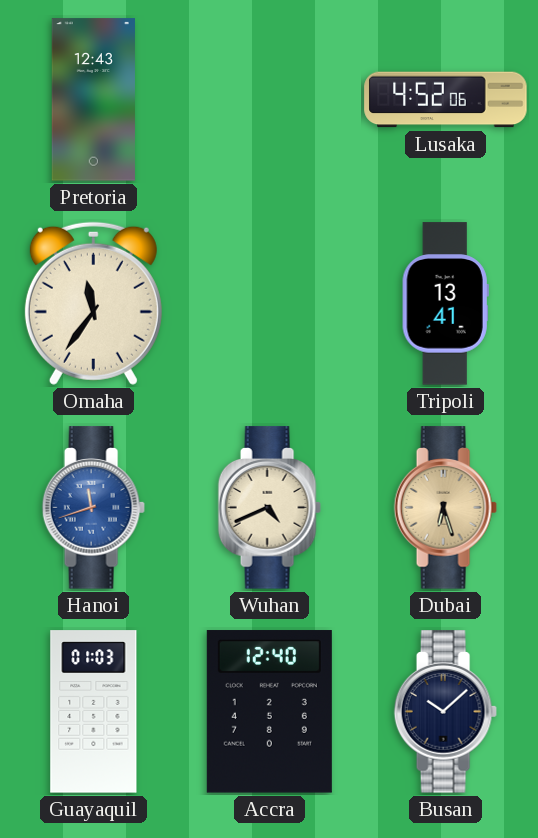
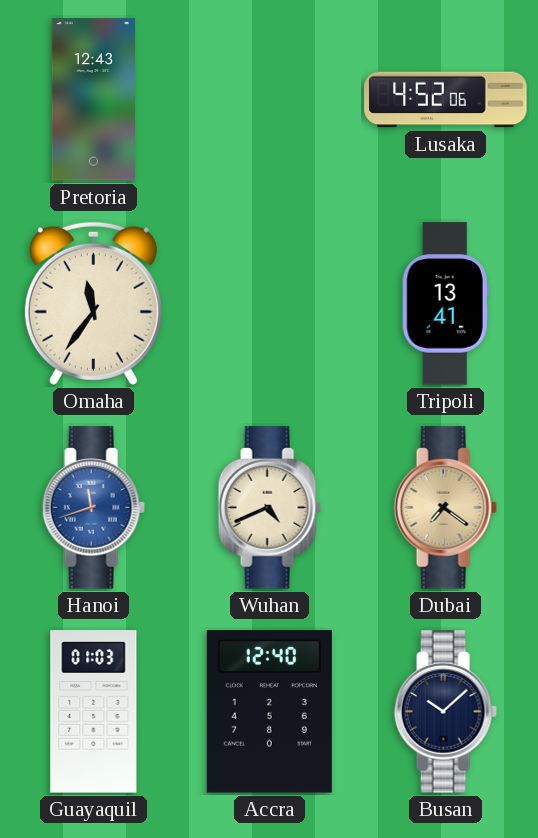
Dubai: 6:27 -> 7:21 (445, 508)
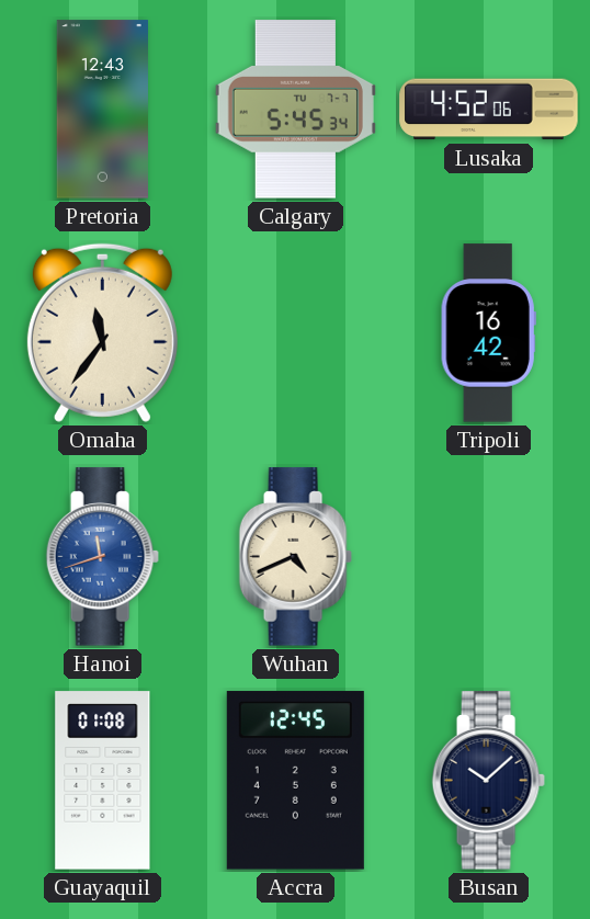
Calgary: none -> 5:45 (295, 110)
Tripoli: 13:41 -> 16:42 (488, 333)
Dubai: 7:21 -> none (445, 508)
Guayaquil: 01:03 -> 01:08 (103, 781)
Accra: 12:40 -> 12:45 (295, 781)
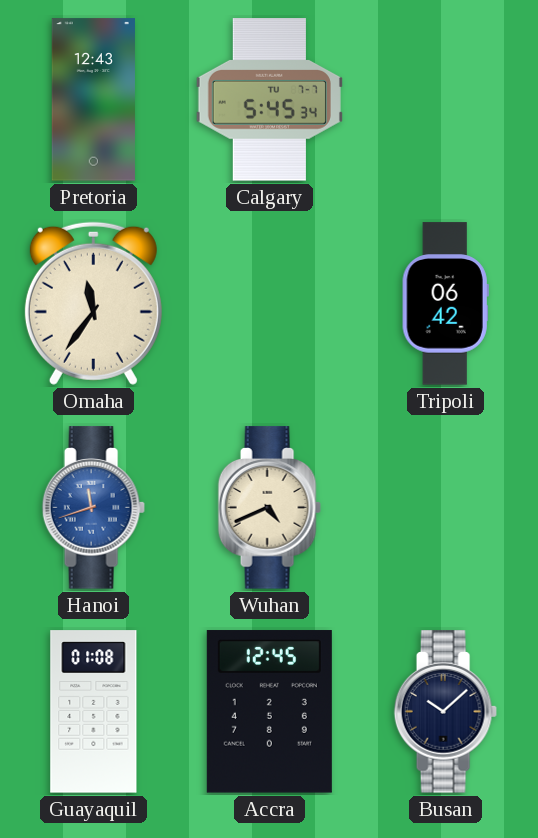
Lusaka: 4:52 -> none (489, 110)
Tripoli: 16:42 -> 06:42 (445, 304)
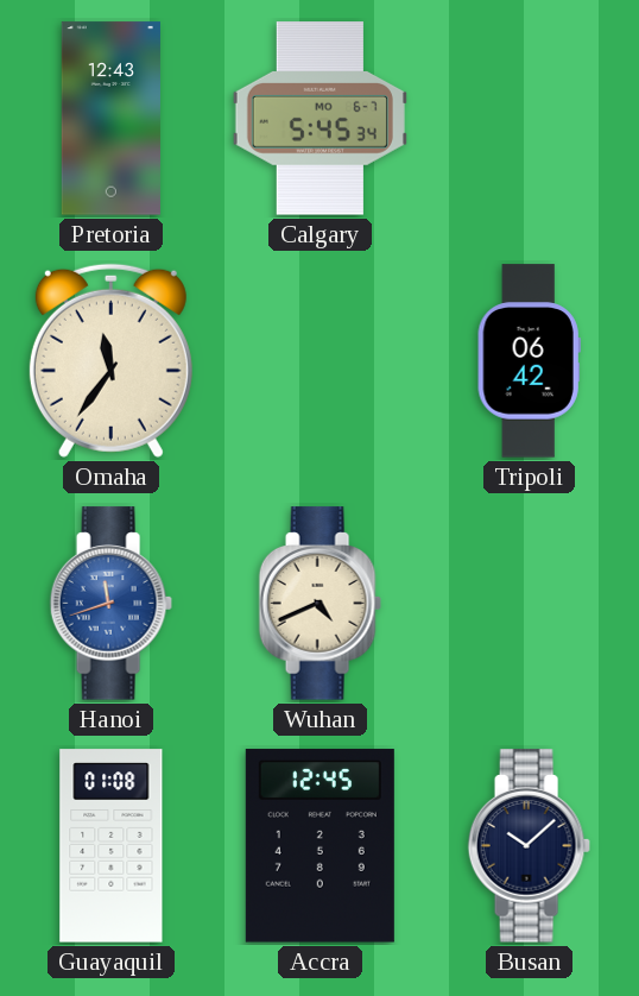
Calgary date: TU 7-7 -> MO 6-7 (319, 119)
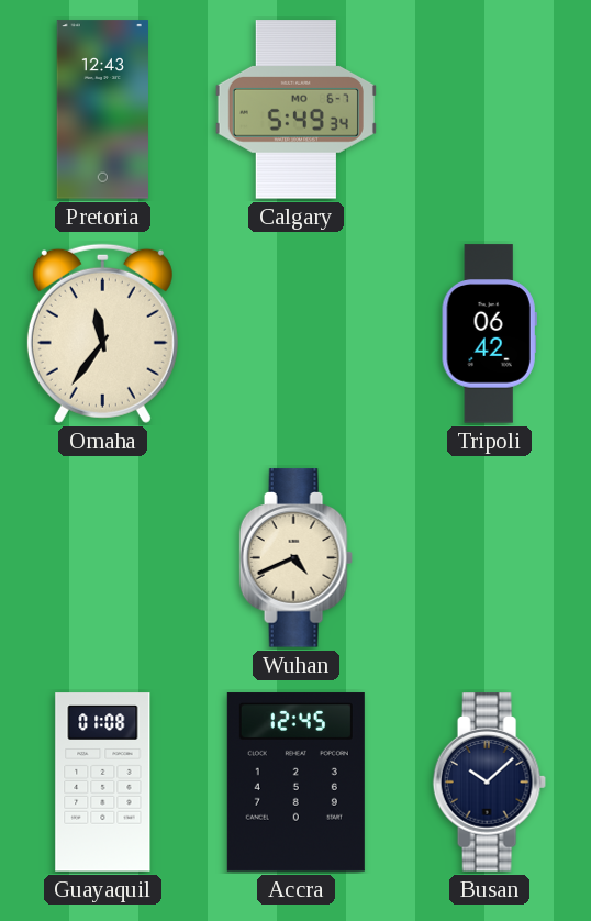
Calgary: 5:45 -> 5:49 (295, 110)
Hanoi: 11:42 -> none (110, 604)
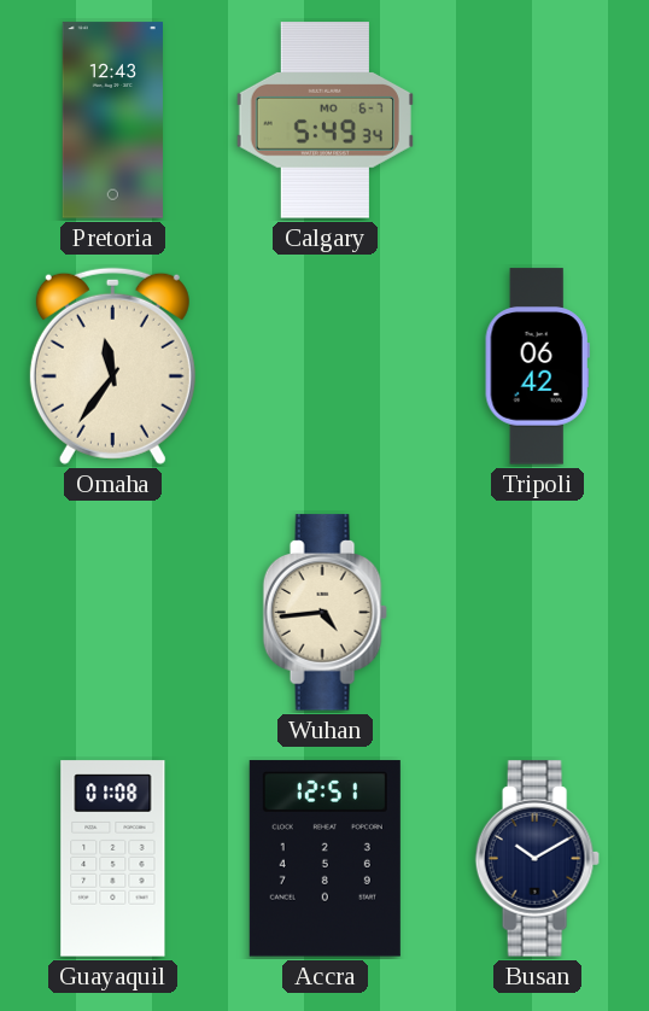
Wuhan: 4:41 -> 4:44 (324, 613)
Accra: 12:45 -> 12:51 (324, 859)
Busan: 10:08 -> 10:10 (537, 859)
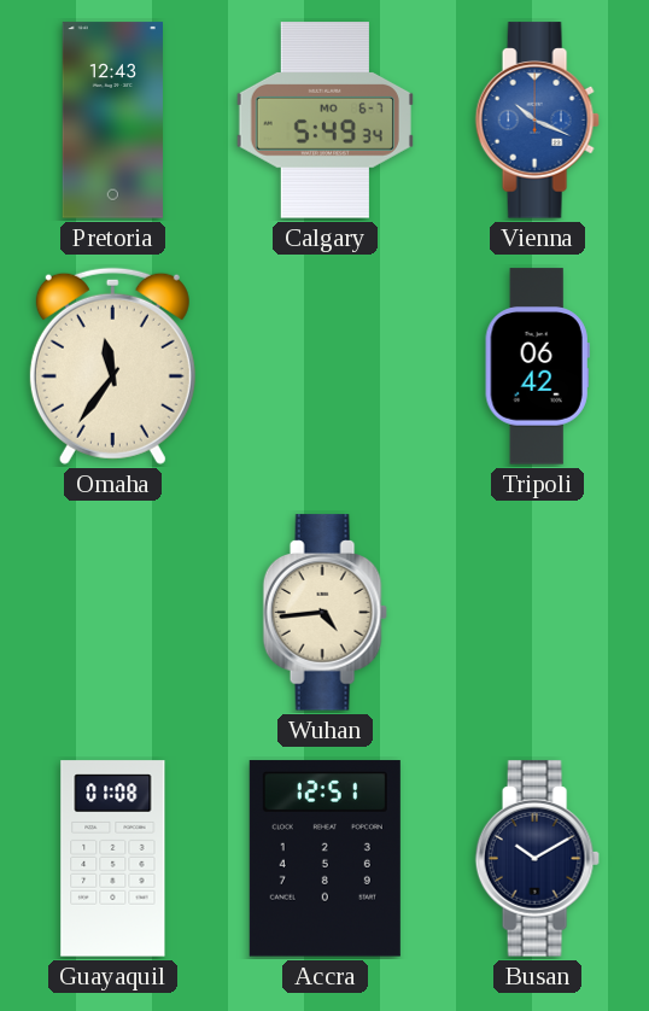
Vienna: none -> 10:19 (537, 121)
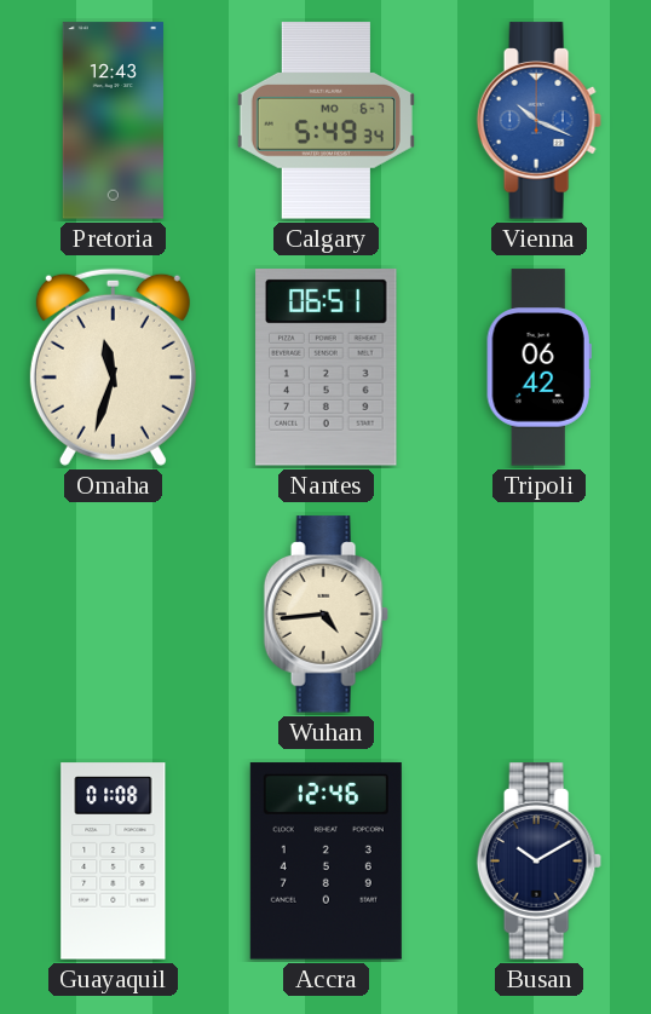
Omaha: 11:36 -> 11:33 (113, 367)
Nantes: none -> 06:51 (327, 368)
Accra: 12:51 -> 12:46 (325, 862)
